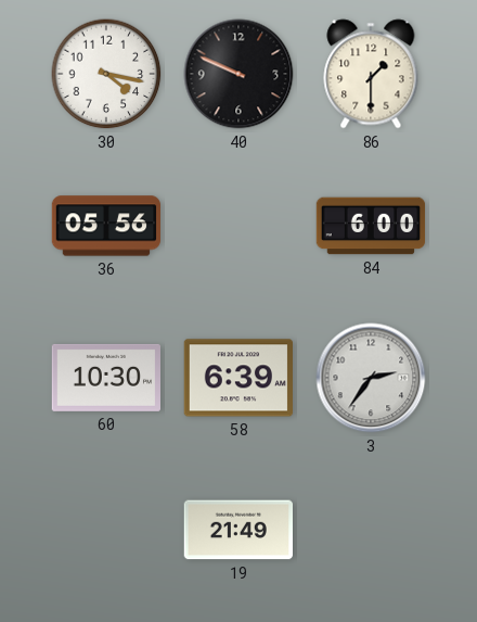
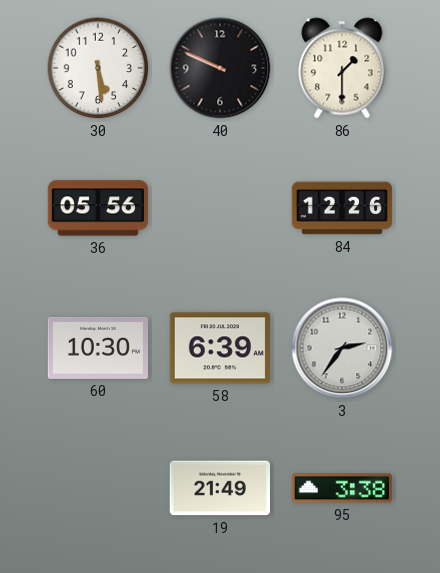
30: 4:17 -> 5:29 (98, 68)
84: 6:00 -> 12:26 (342, 208)
95: none -> 3:38 (341, 488)
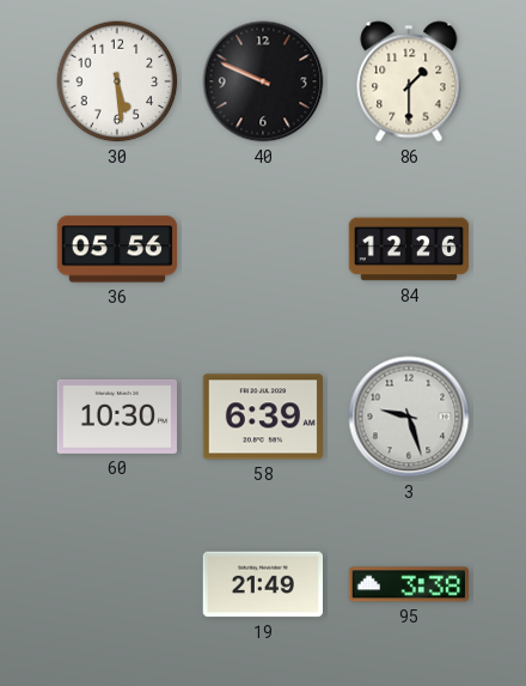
3: 2:36 -> 9:27 (409, 417)
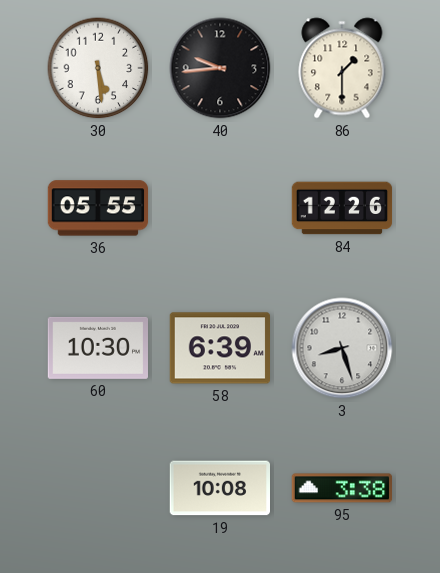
40: 9:49 -> 9:44 (220, 68)
36: 05:56 -> 05:55 (98, 208)
3: 9:27 -> 8:27 (342, 348)
19: 21:49 -> 10:08 (219, 488)
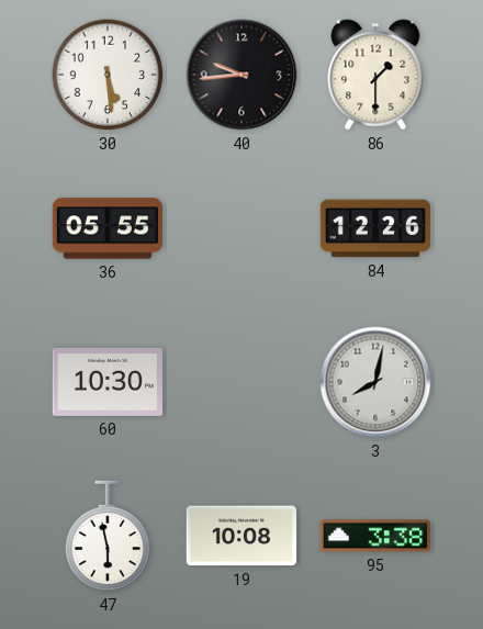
58: 6:39 -> none (219, 348)
3: 8:27 -> 8:02 (375, 382)
47: none -> 5:58 (108, 536)
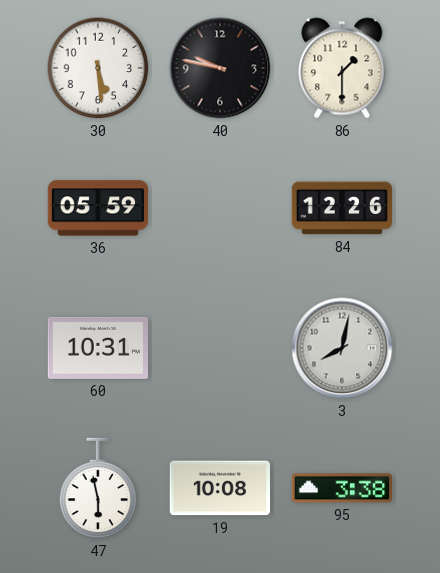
40: 9:44 -> 9:47 (220, 68)
36: 05:55 -> 05:59 (98, 208)
60: 10:30 -> 10:31 (97, 348)
